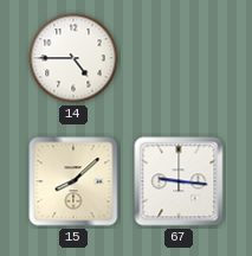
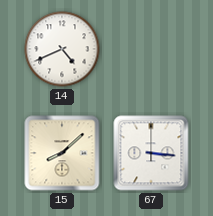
14: 4:45 -> 4:41 (62, 49)
67: 9:16 -> 3:16 (151, 153)
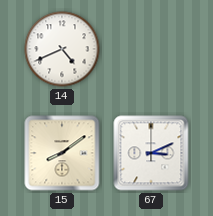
15: 8:08 -> 8:09 (62, 153)
67: 3:16 -> 3:11 (151, 153)
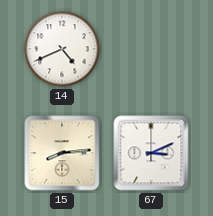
15: 8:09 -> 8:14 (62, 153)
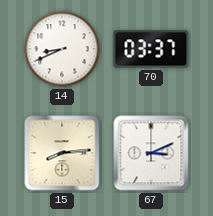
14: 4:41 -> 8:41 (62, 49)
70: none -> 03:37 (151, 49)
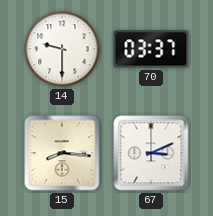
14: 8:41 -> 9:30 (62, 49)
15: 8:14 -> 8:16 (62, 153)
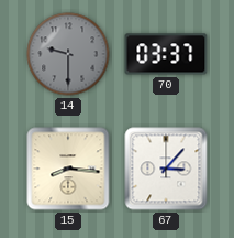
14 dial: white -> grey (68, 54)
67: 3:11 -> 3:07 (166, 169)
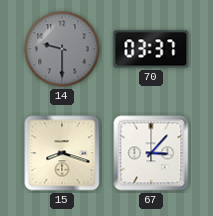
15: 8:16 -> 8:18 (62, 153)
